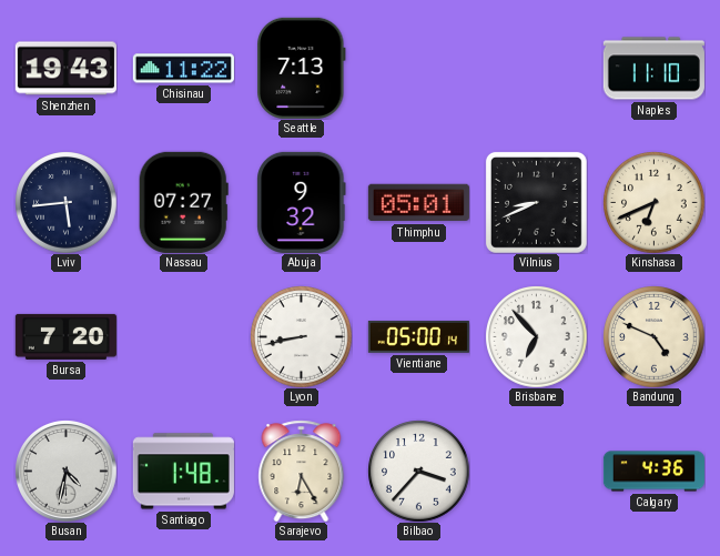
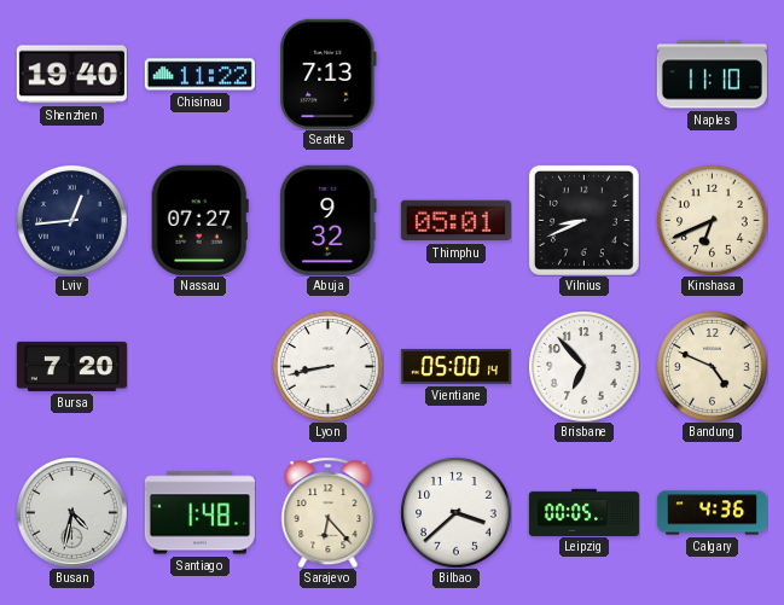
Shenzhen: 19:43 -> 19:40 (71, 75)
Lviv: 5:44 -> 12:44 (71, 220)
Sarajevo: 6:25 -> 6:23 (329, 512)
Bilbao: 3:37 -> 3:38 (455, 512)
Leipzig: none -> 00:05 (583, 512)
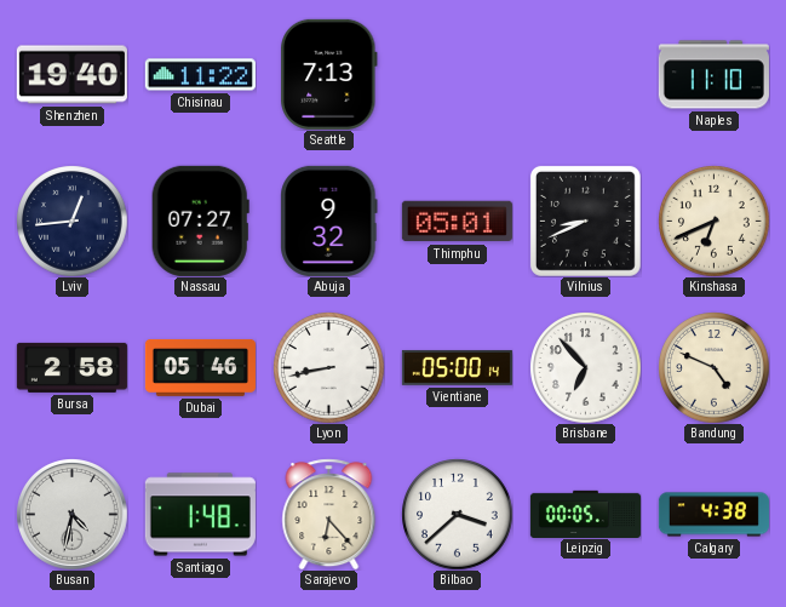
Bursa: 7:20 -> 2:58 (71, 367)
Dubai: none -> 05:46 (200, 367)
Calgary: 4:36 -> 4:38 (713, 515)
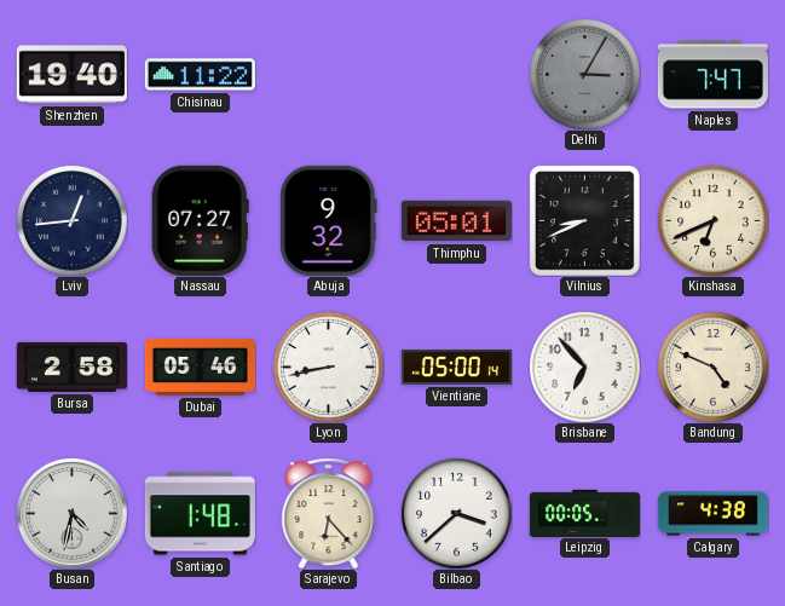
Seattle: 7:13 -> none (329, 74)
Delhi: none -> 3:05 (584, 74)
Naples: 11:10 -> 7:47 (712, 75)
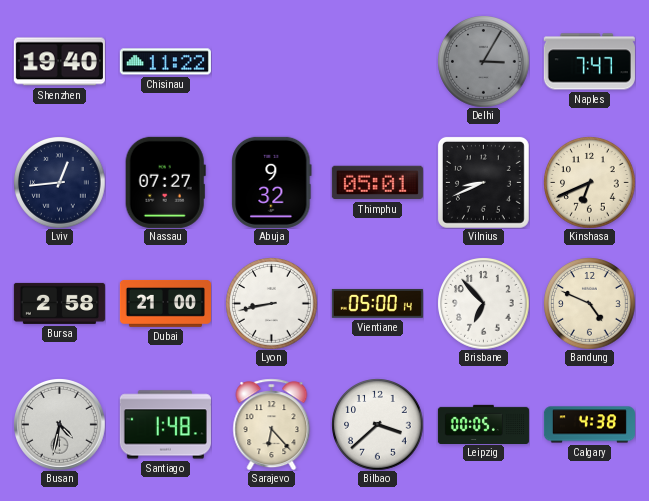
Dubai: 05:46 -> 21:00 (165, 303)
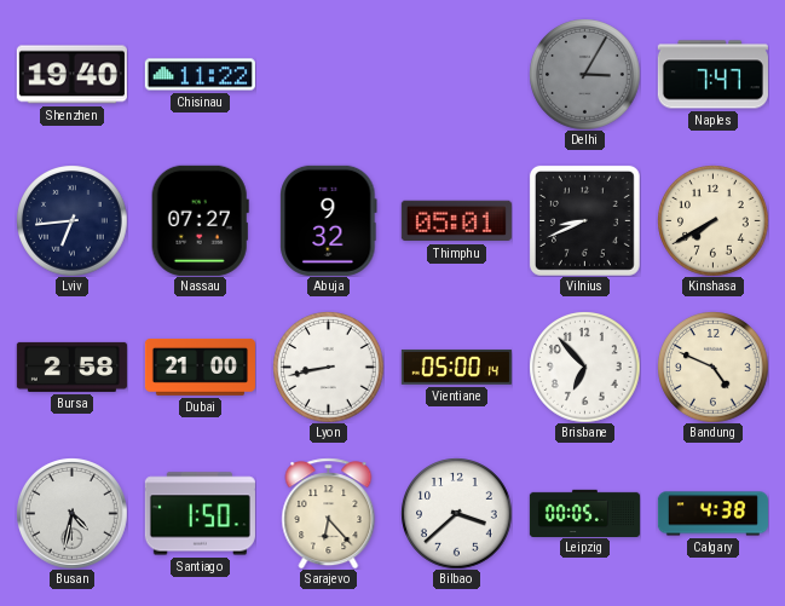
Lviv: 12:44 -> 6:44 (71, 220)
Kinshasa: 6:41 -> 7:40 (712, 220)
Santiago: 1:48 -> 1:50 (200, 514)
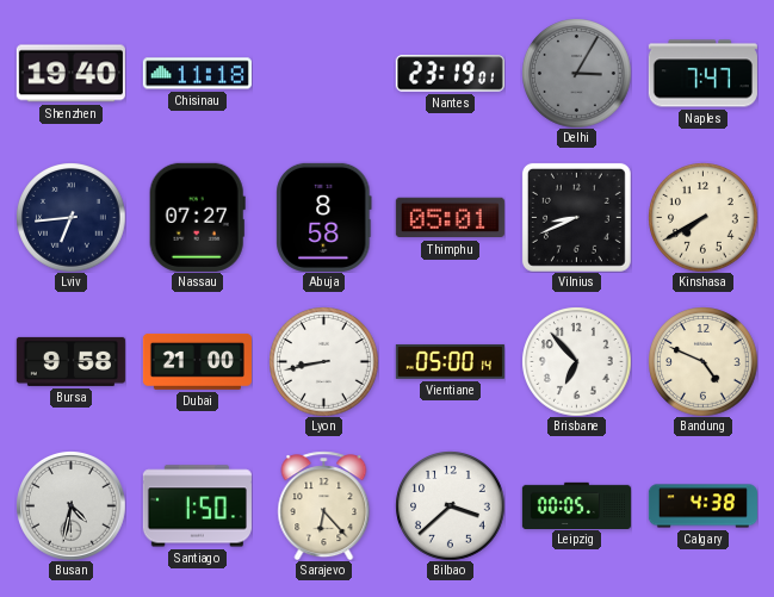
Chisinau: 11:22 -> 11:18 (197, 74)
Nantes: none -> 23:19 (450, 74)
Abuja: 9:32 -> 8:58 (324, 217)
Bursa: 2:58 -> 9:58 (70, 361)
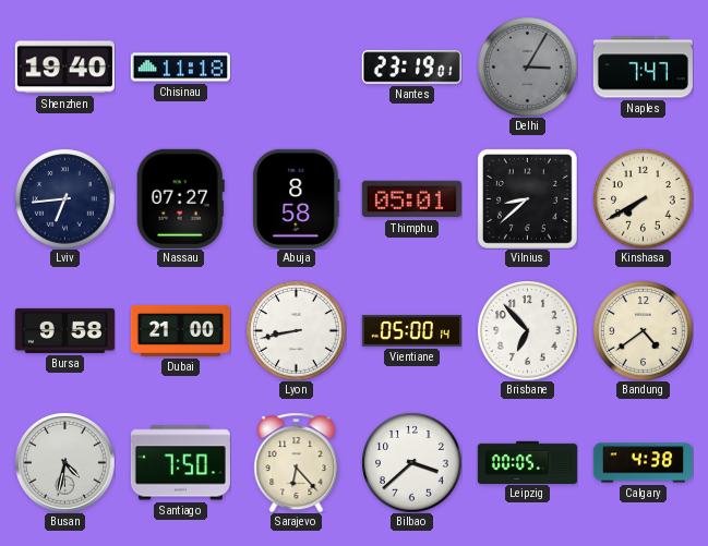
Vilnius: 8:41 -> 8:38 (527, 198)
Bandung: 4:49 -> 4:39 (643, 330)
Santiago: 1:50 -> 7:50 (180, 463)
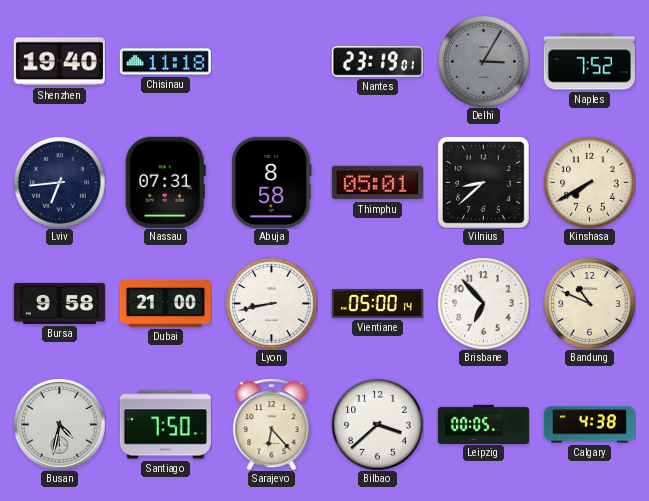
Naples: 7:47 -> 7:52 (589, 62)
Nassau: 07:27 -> 07:31 (165, 182)
Bandung: 4:39 -> 10:49 (589, 303)
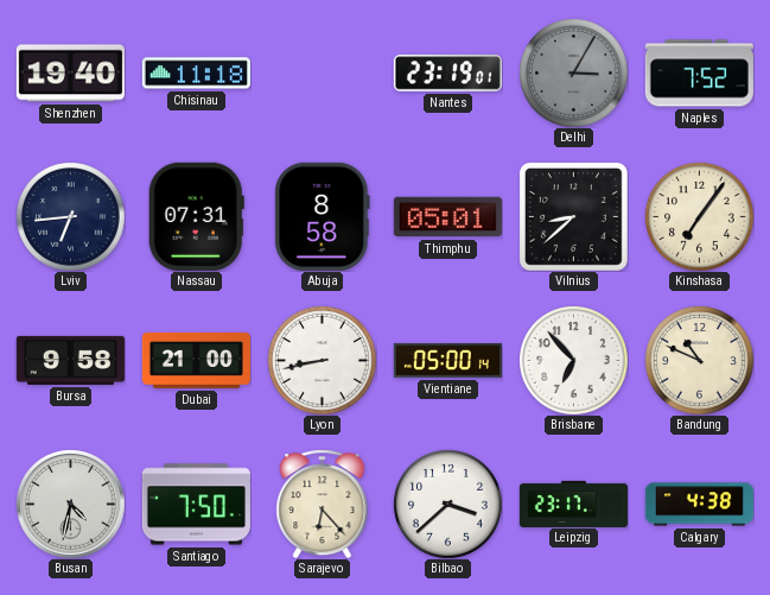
Kinshasa: 7:40 -> 7:06 (699, 216)
Leipzig: 00:05 -> 23:17 (573, 504)
